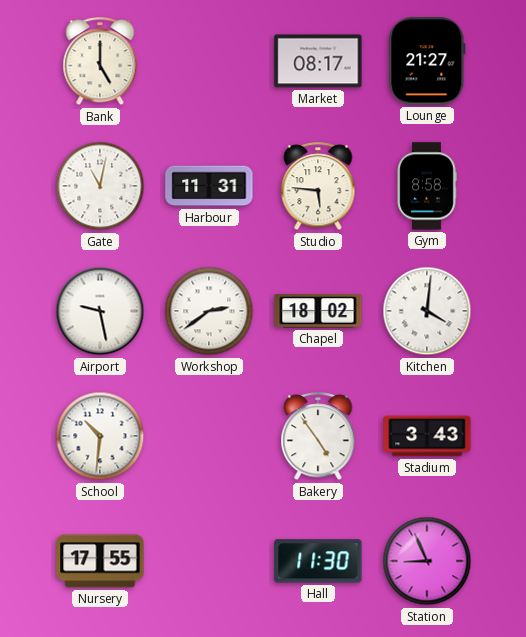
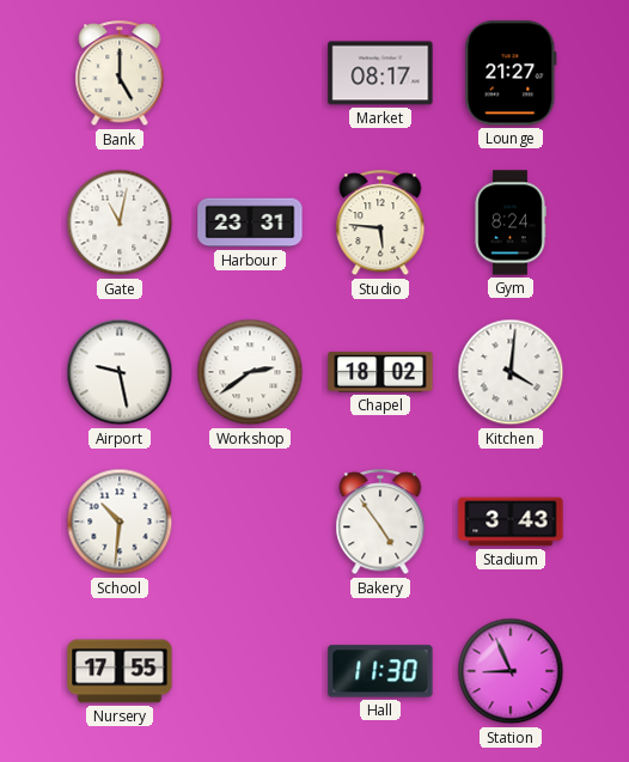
Harbour: 11:31 -> 23:31 (250, 222)
Gym: 8:58 -> 8:24 (511, 222)
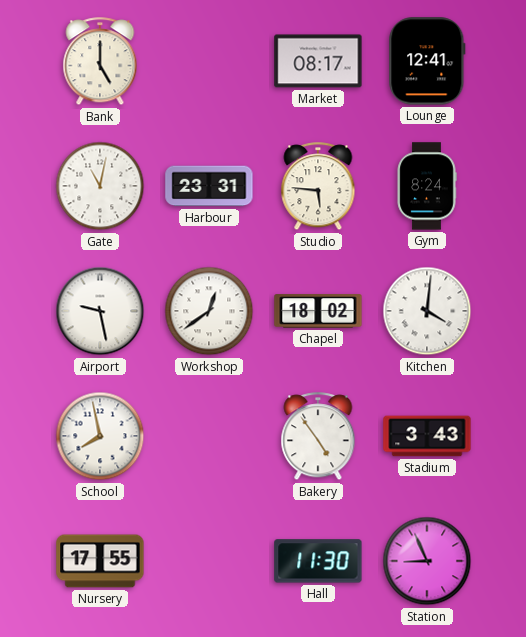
Lounge: 21:27 -> 12:41 (427, 61)
Workshop: 2:39 -> 12:39 (209, 311)
School: 10:31 -> 7:58 (100, 436)
